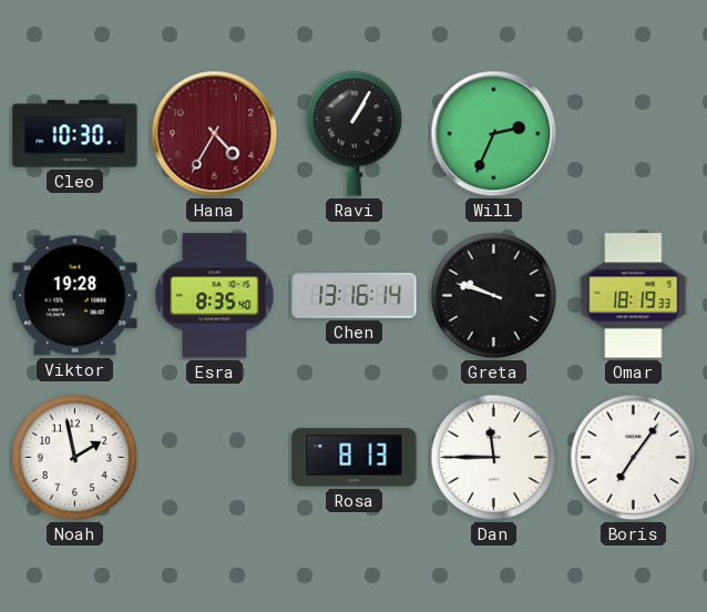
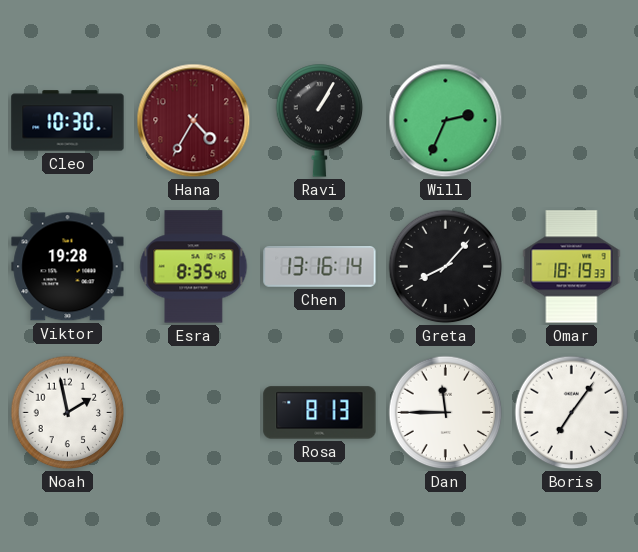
Greta: 9:48 -> 8:07 (446, 267)
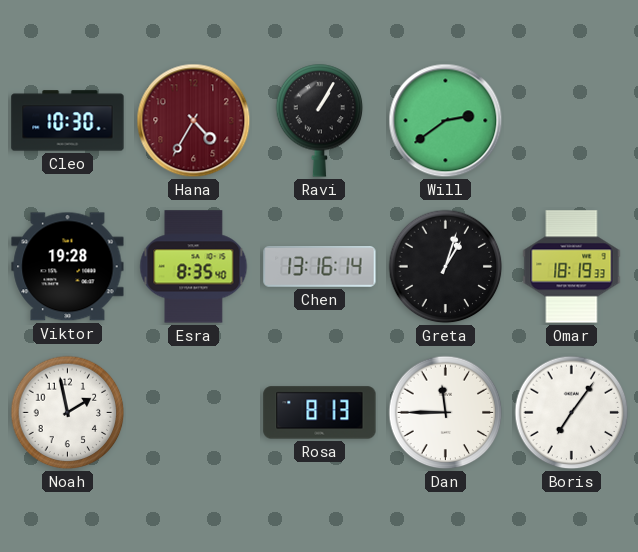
Will: 2:34 -> 2:39 (446, 121)
Greta: 8:07 -> 1:03 (446, 267)
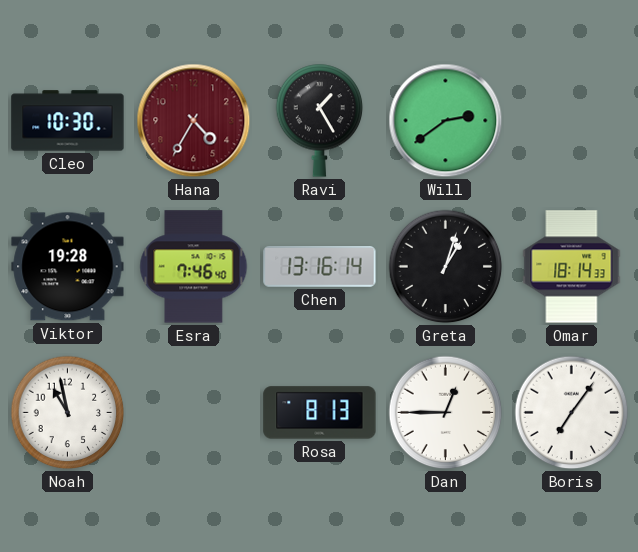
Ravi: 1:05 -> 1:25 (320, 120)
Esra: 8:35 -> 7:46 (194, 267)
Omar: 18:19 -> 18:14 (572, 267)
Noah: 1:58 -> 10:58 (68, 413)
Dan: 11:45 -> 12:45 (446, 413)
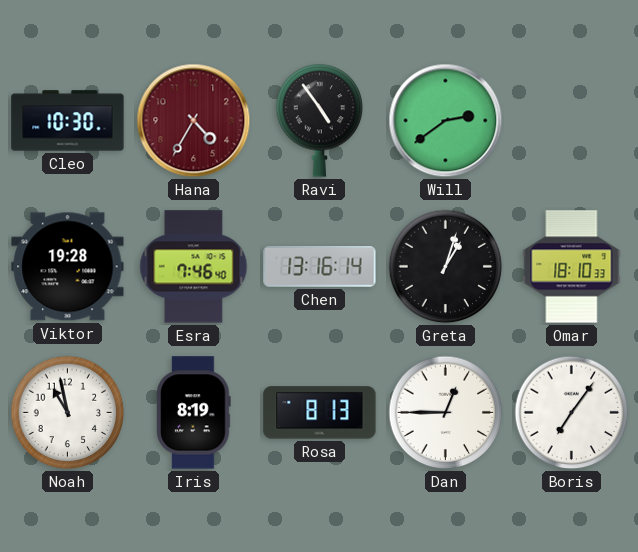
Ravi: 1:25 -> 4:54 (320, 120)
Omar: 18:14 -> 18:10 (572, 267)
Iris: none -> 8:19 (194, 413)
